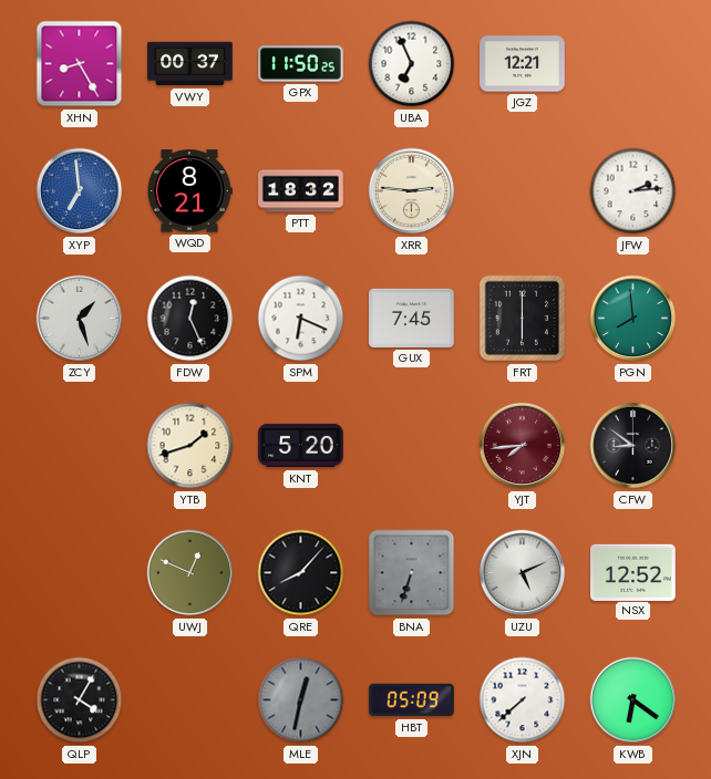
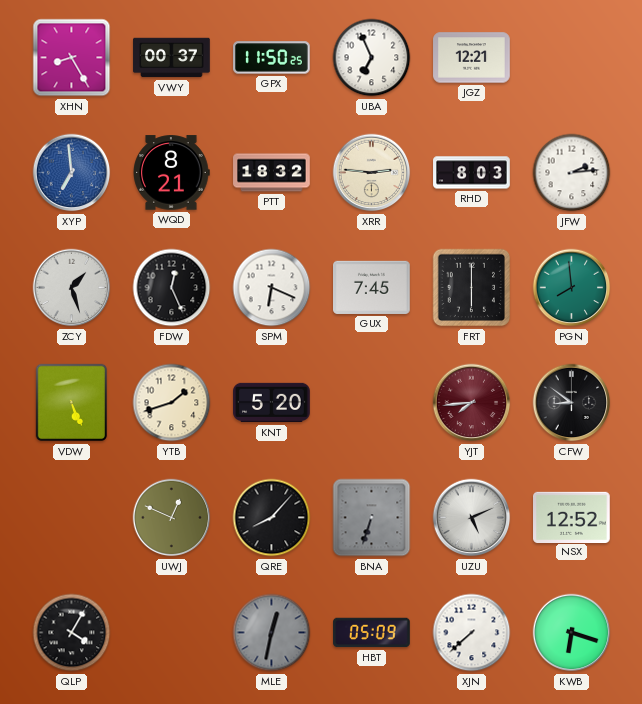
RHD: none -> 8:03 (472, 173)
VDW: none -> 5:26 (72, 403)
KWB: 6:21 -> 6:18 (572, 633)
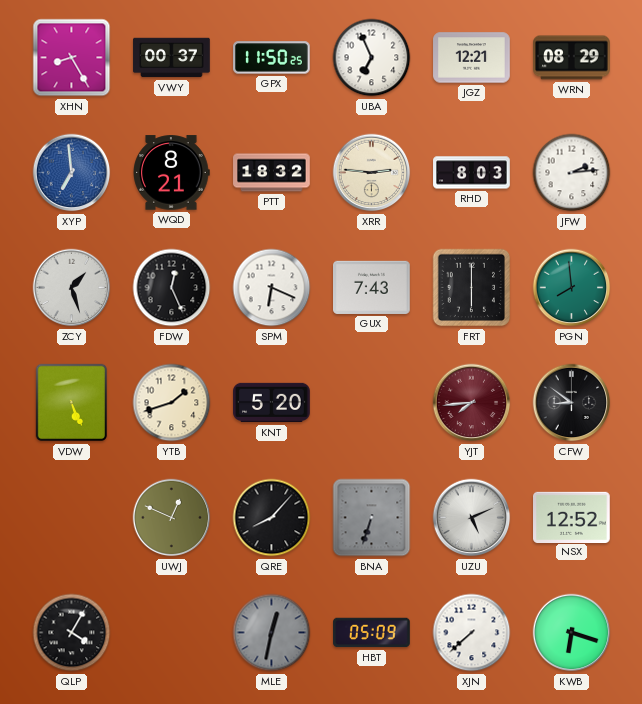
WRN: none -> 08:29 (572, 58)
GUX: 7:45 -> 7:43 (372, 287)
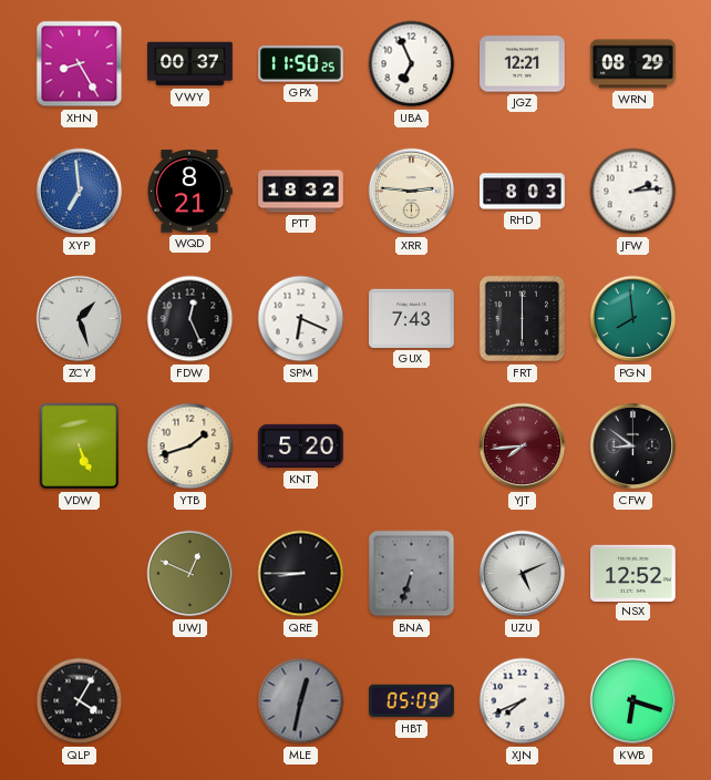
QRE: 8:07 -> 8:45 (301, 574)
XJN: 7:38 -> 7:41 (523, 701)
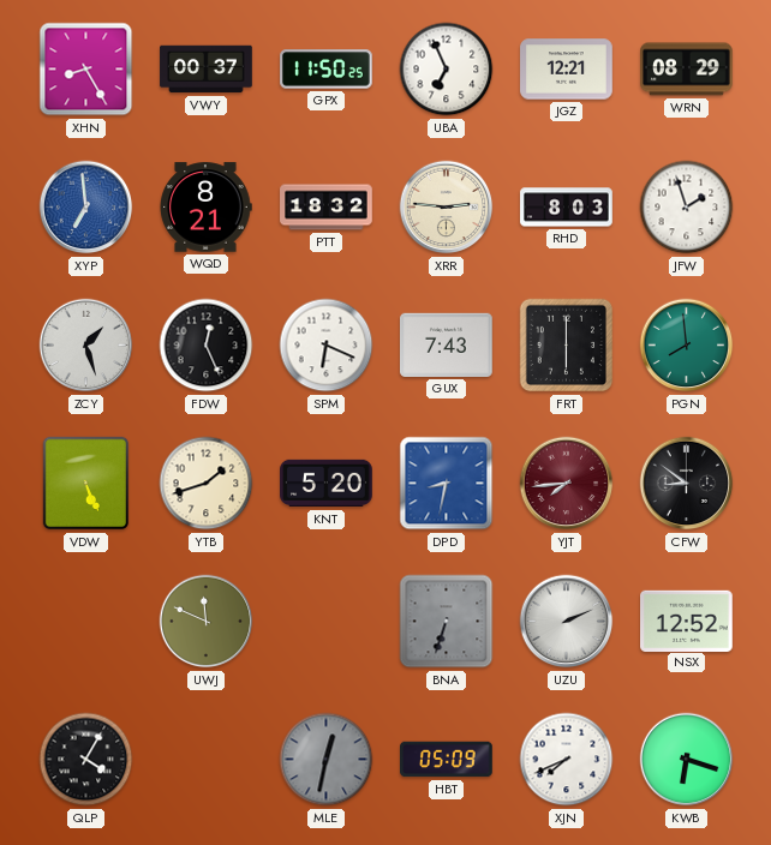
JFW: 2:14 -> 1:57 (687, 208)
DPD: none -> 8:32 (447, 484)
UWJ: 12:49 -> 11:49 (207, 622)
QRE: 8:45 -> none (301, 574)
UZU: 5:11 -> 2:11 (567, 622)
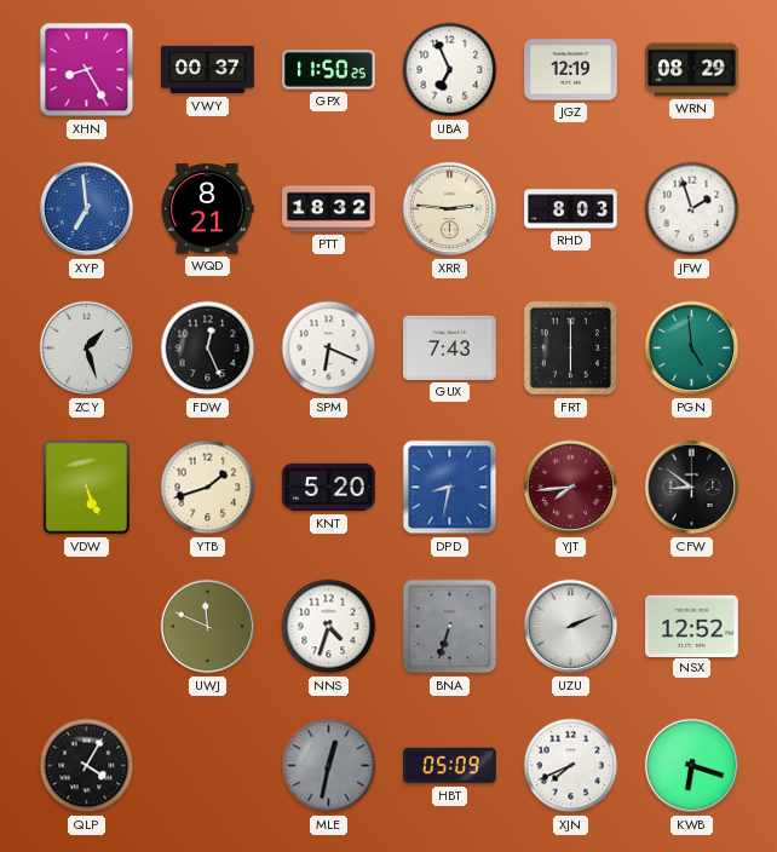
JGZ: 12:21 -> 12:19 (571, 70)
PGN: 7:59 -> 4:59 (692, 349)
NNS: none -> 4:33 (329, 627)
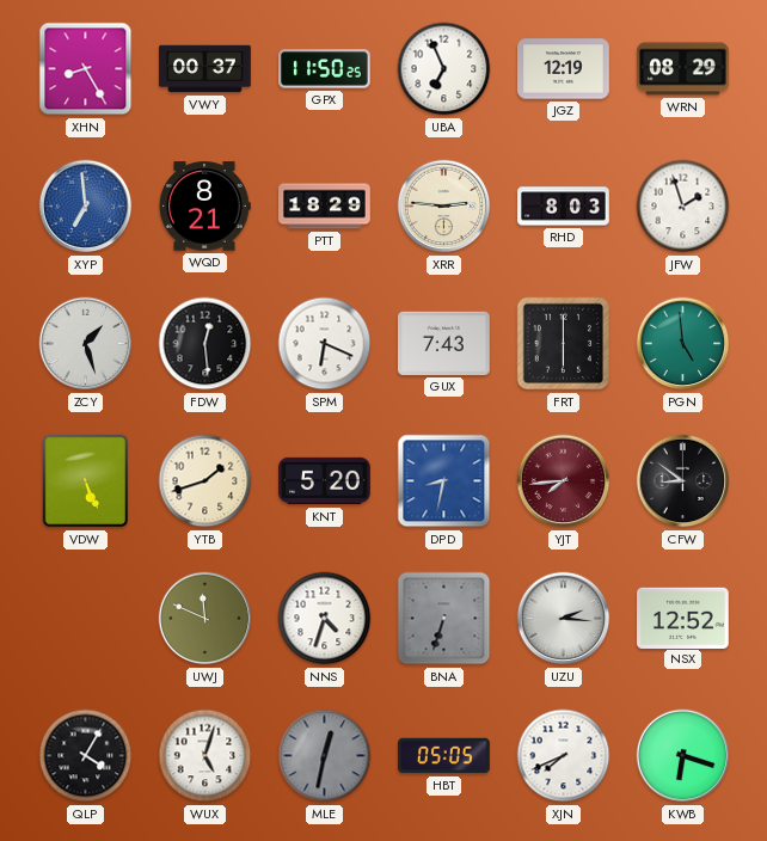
PTT: 18:32 -> 18:29 (325, 207)
FDW: 12:26 -> 12:29 (205, 344)
UZU: 2:11 -> 2:16 (564, 619)
WUX: none -> 5:03 (205, 756)
HBT: 05:09 -> 05:05 (444, 756)
